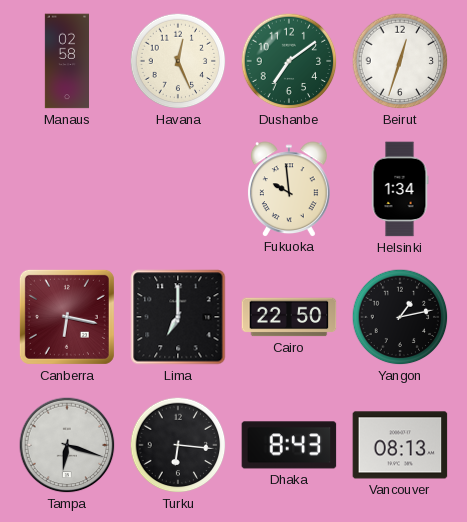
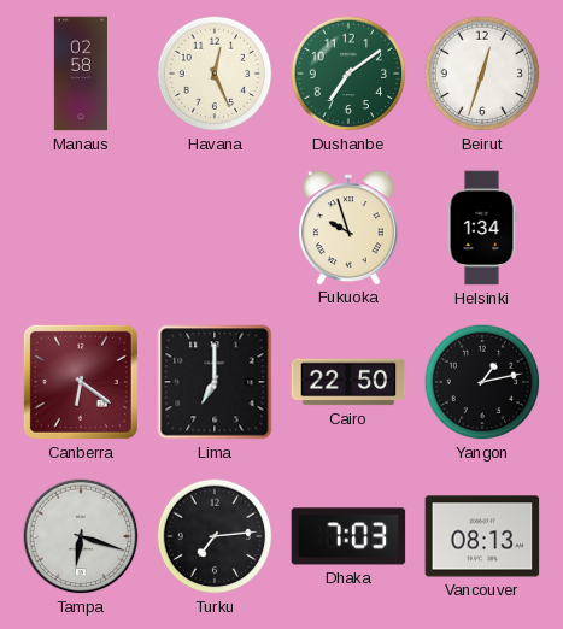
Fukuoka: 9:59 -> 9:57 (348, 228)
Canberra: 6:17 -> 6:21 (81, 382)
Turku: 6:16 -> 7:14 (215, 536)
Dhaka: 8:43 -> 7:03 (348, 536)
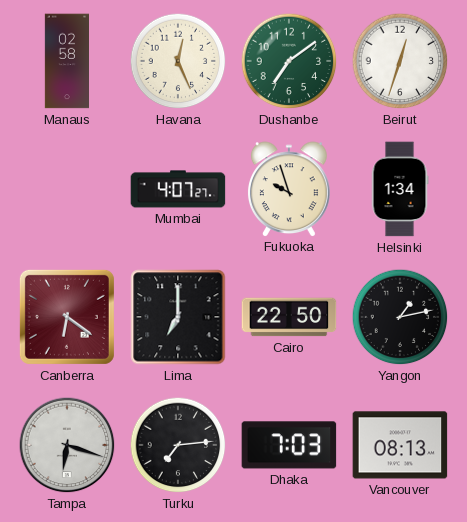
Mumbai: none -> 4:07 (178, 189)
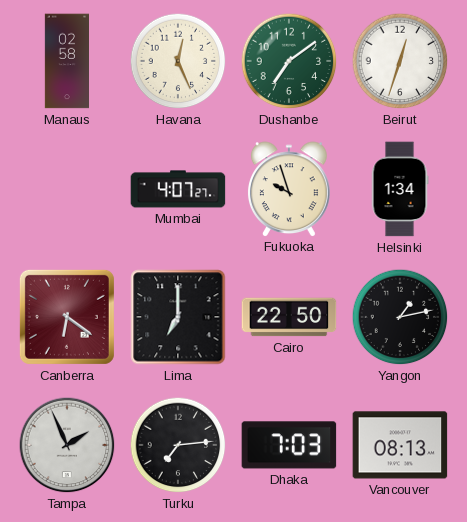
Tampa: 6:18 -> 1:56 (67, 445)
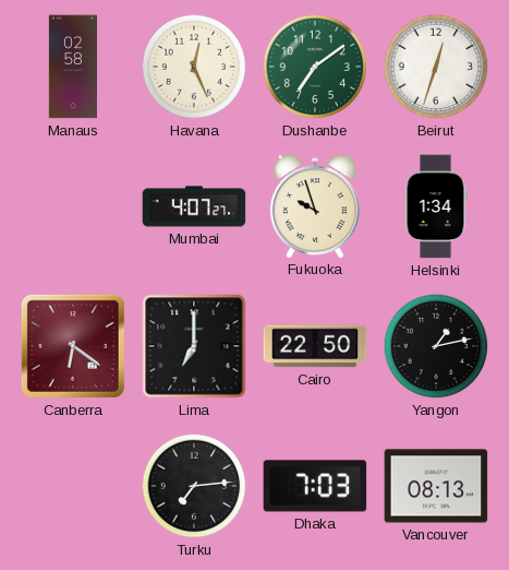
Tampa: 1:56 -> none (67, 445)
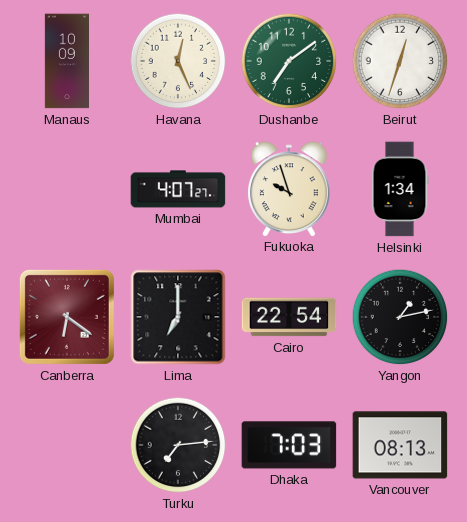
Manaus: 02:58 -> 10:09 (66, 61)
Cairo: 22:50 -> 22:54 (289, 317)
